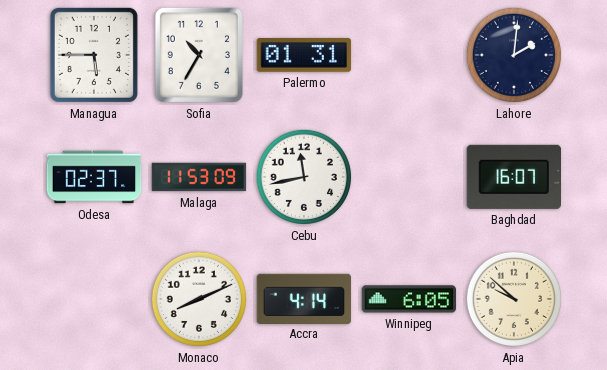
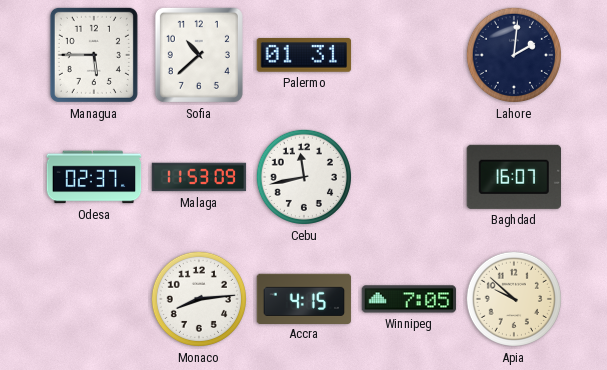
Sofia: 10:35 -> 10:38 (199, 55)
Monaco: 8:11 -> 8:14 (199, 299)
Accra: 4:14 -> 4:15 (304, 298)
Winnipeg: 6:05 -> 7:05 (409, 299)
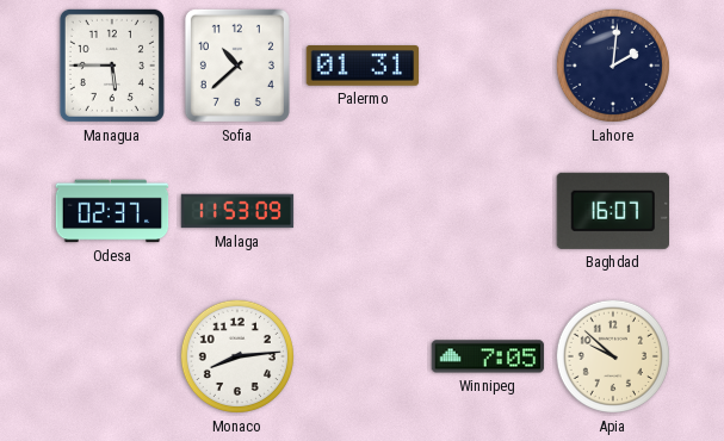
Cebu: 11:43 -> none (304, 177)
Accra: 4:15 -> none (304, 298)
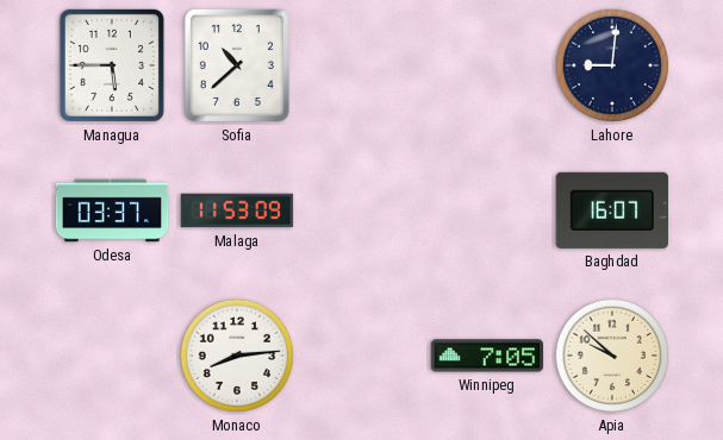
Palermo: 01:31 -> none (363, 66)
Lahore: 2:01 -> 9:01 (612, 65)
Odesa: 02:37 -> 03:37 (112, 210)
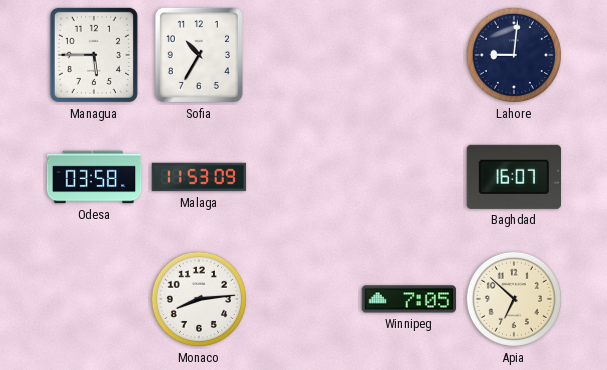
Sofia: 10:38 -> 10:35 (199, 55)
Odesa: 03:37 -> 03:58 (94, 177)
Apia: 9:52 -> 6:52 (514, 299)
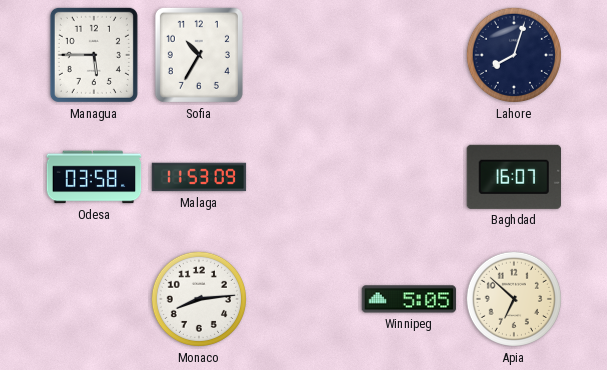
Lahore: 9:01 -> 8:03 (514, 55)
Winnipeg: 7:05 -> 5:05 (409, 299)
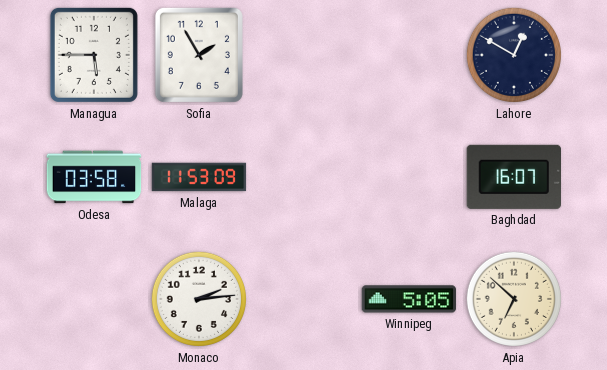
Sofia: 10:35 -> 1:55 (199, 55)
Lahore: 8:03 -> 12:50 (514, 55)
Monaco: 8:14 -> 2:14 (199, 299)
